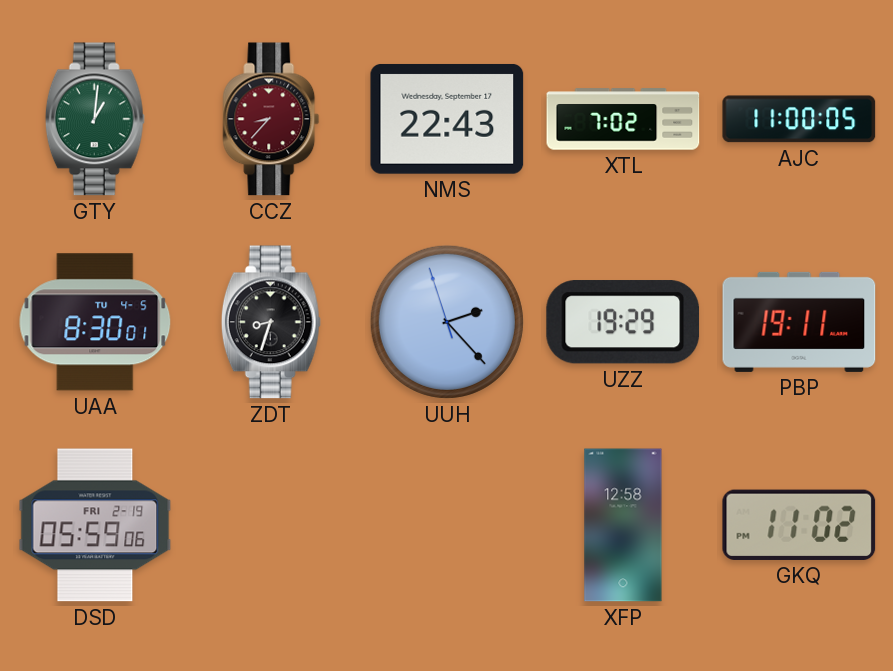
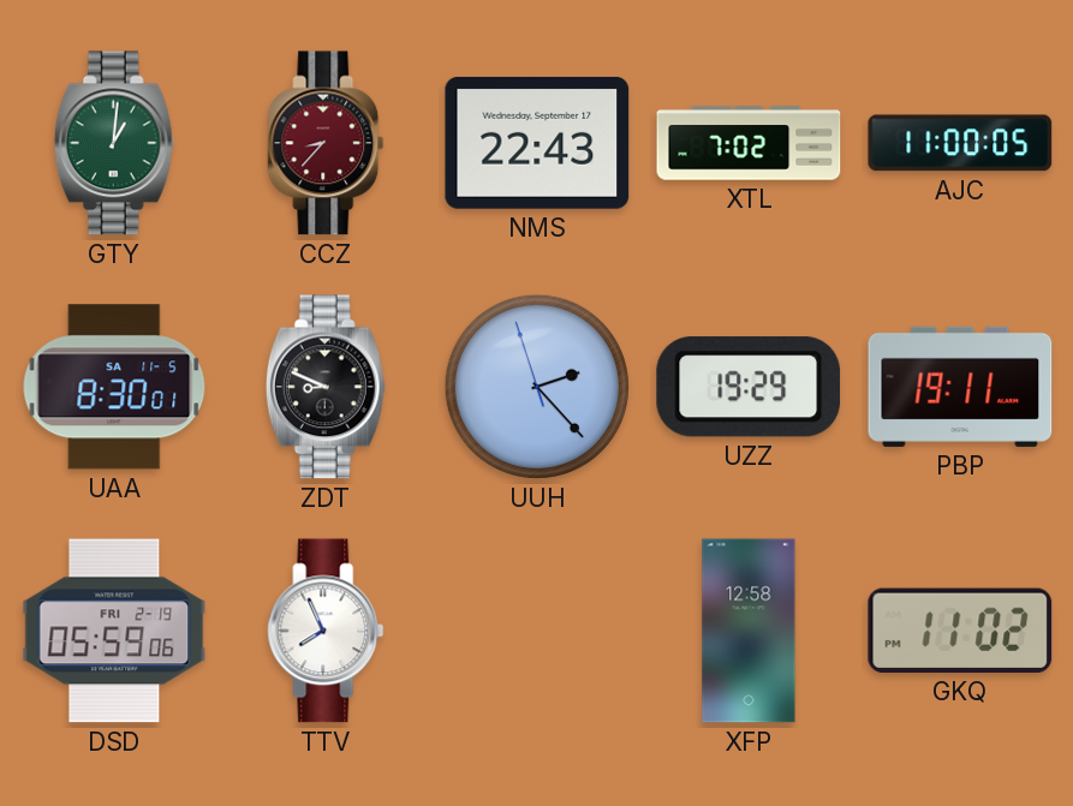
UAA date: TU 4-5 -> SA 11-5 (114, 387)
ZDT: 8:33 -> 8:49 (326, 387)
TTV: none -> 7:56 (326, 631)
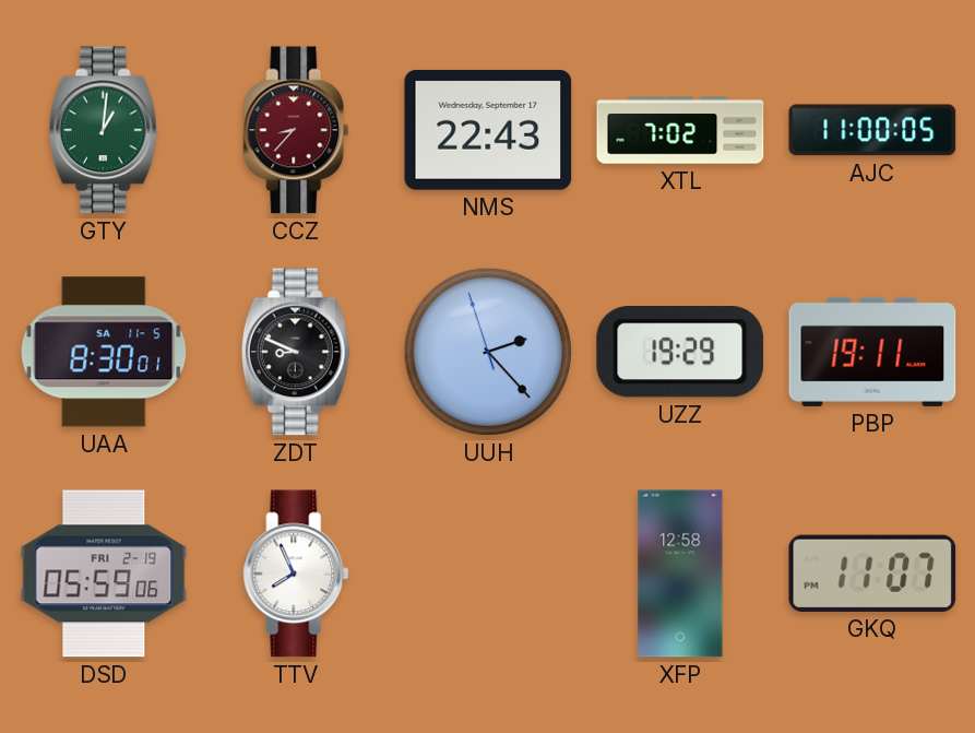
GKQ: 11:02 -> 11:07 (872, 574)
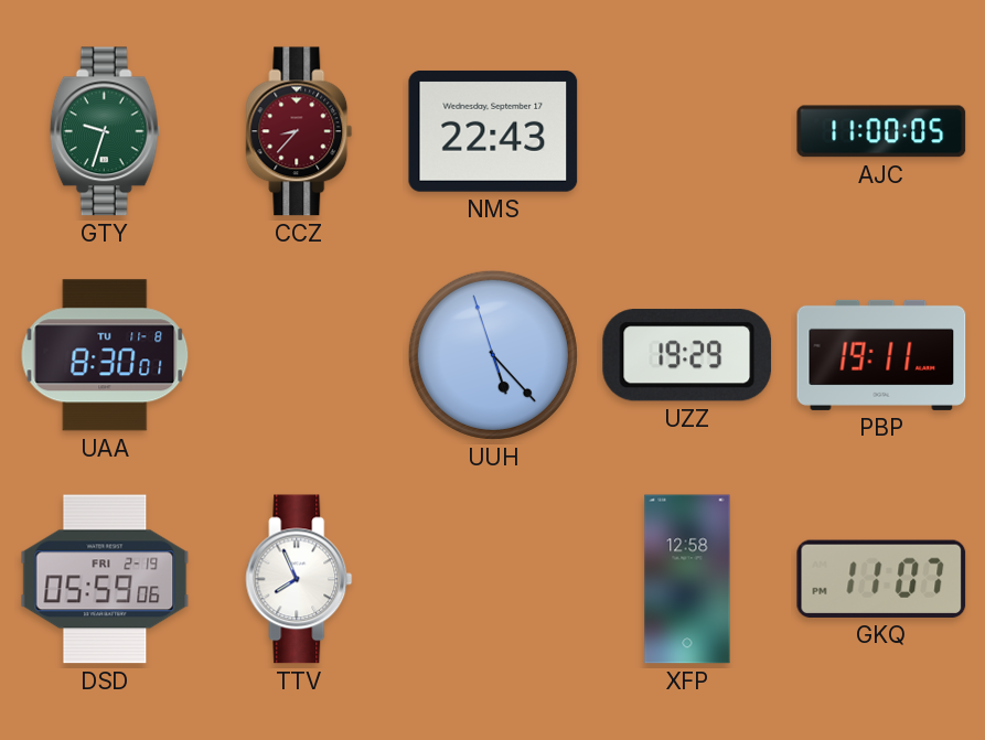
GTY: 1:01 -> 9:33 (105, 131)
XTL: 7:02 -> none (680, 130)
UAA date: SA 11-5 -> TU 11-8 (105, 355)
ZDT: 8:49 -> none (296, 352)
UUH: 2:22 -> 5:22 (493, 355)
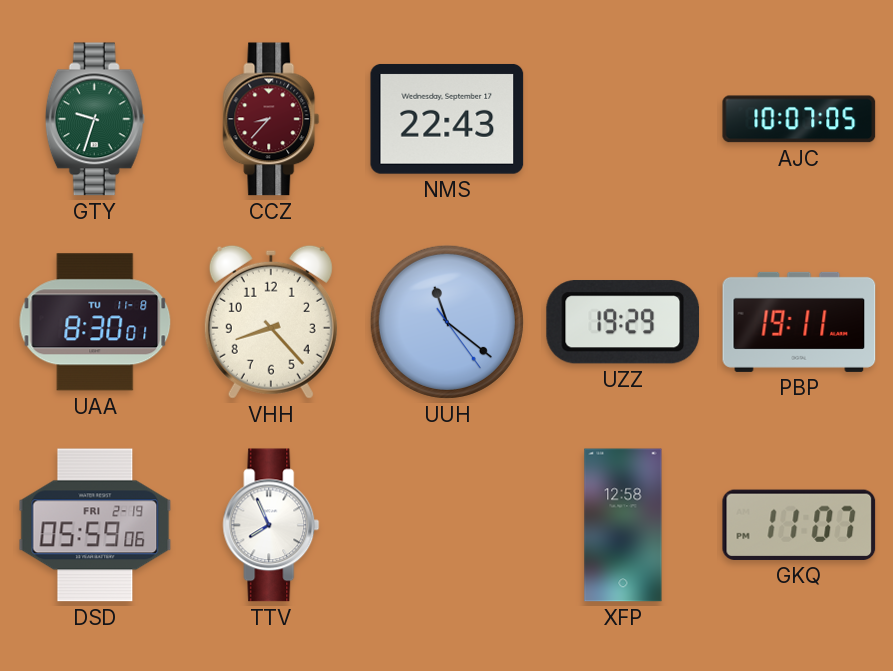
AJC: 11:00 -> 10:07 (799, 119)
VHH: none -> 8:23 (271, 322)
UUH: 5:22 -> 11:21 (447, 322)
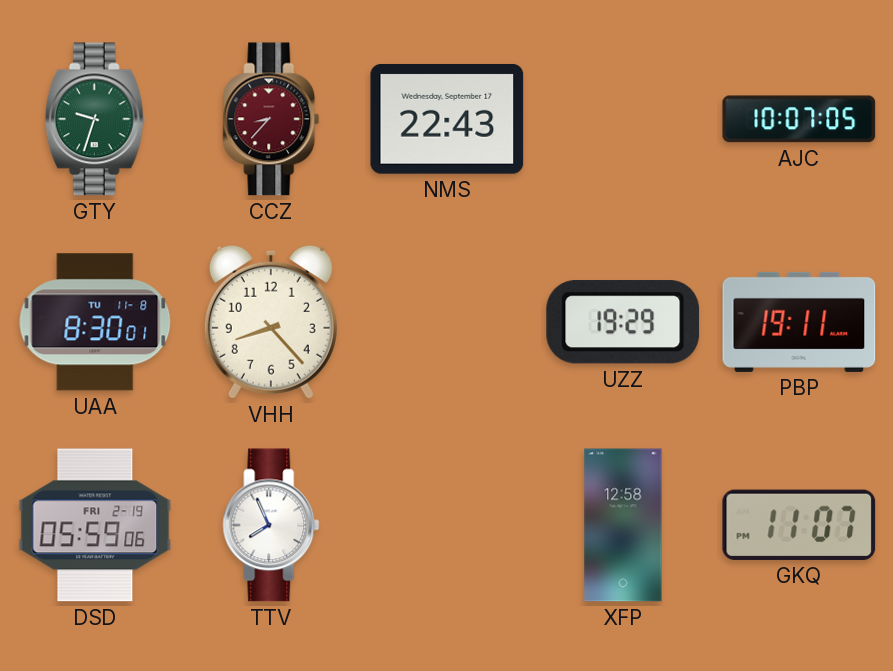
UUH: 11:21 -> none (447, 322)
